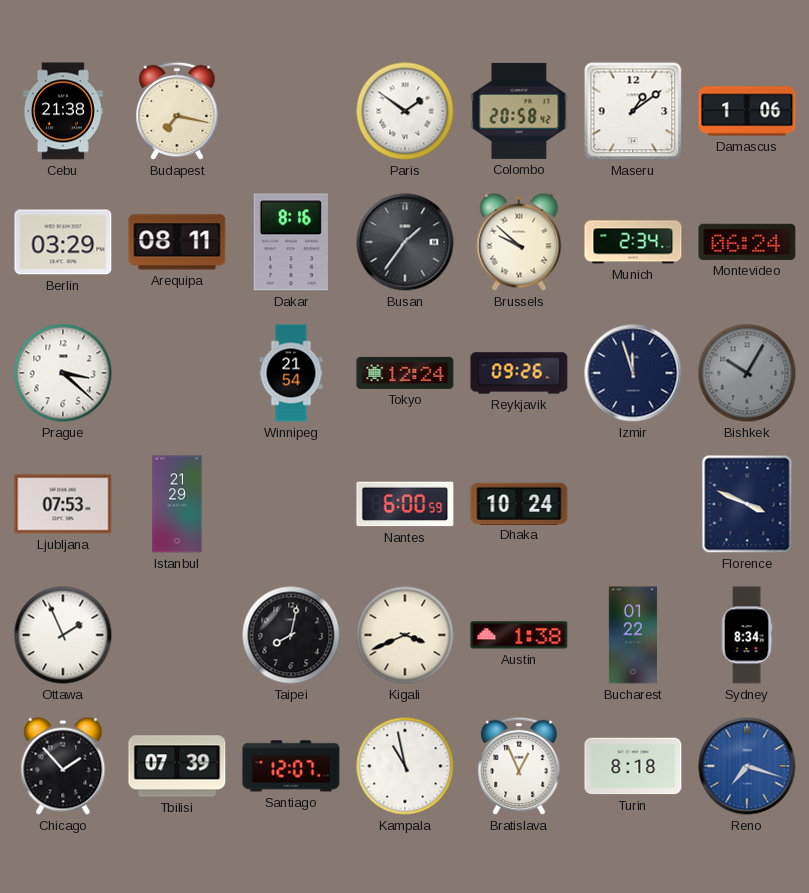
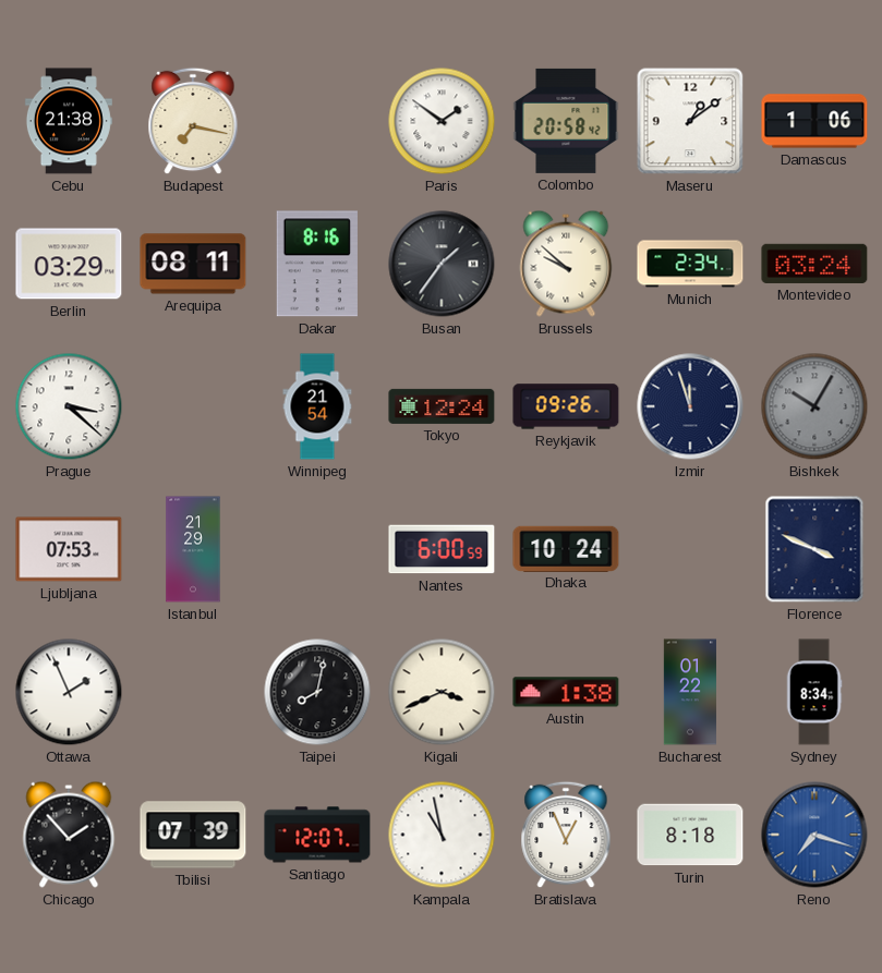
Montevideo: 06:24 -> 03:24 (814, 264)
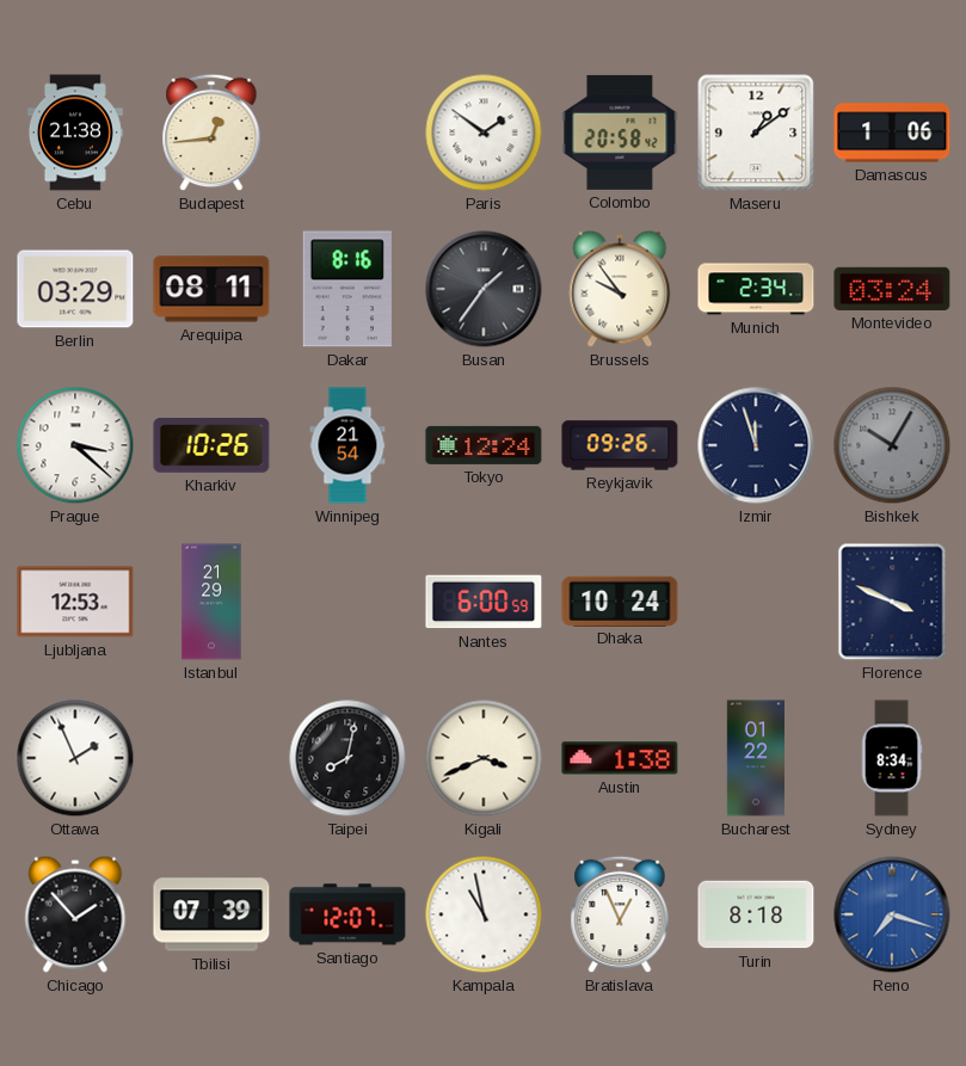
Budapest: 7:17 -> 12:44 (211, 133)
Brussels: 9:52 -> 9:54 (620, 289)
Kharkiv: none -> 10:26 (211, 446)
Ljubljana: 07:53 -> 12:53 (75, 602)
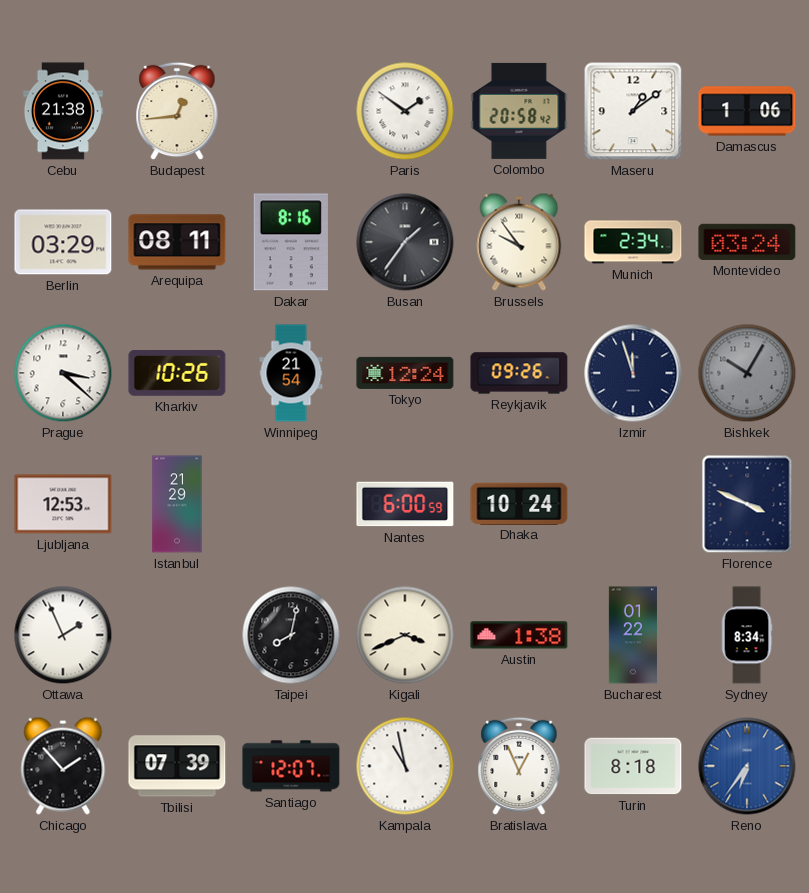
Reno: 7:18 -> 6:36 (747, 766)
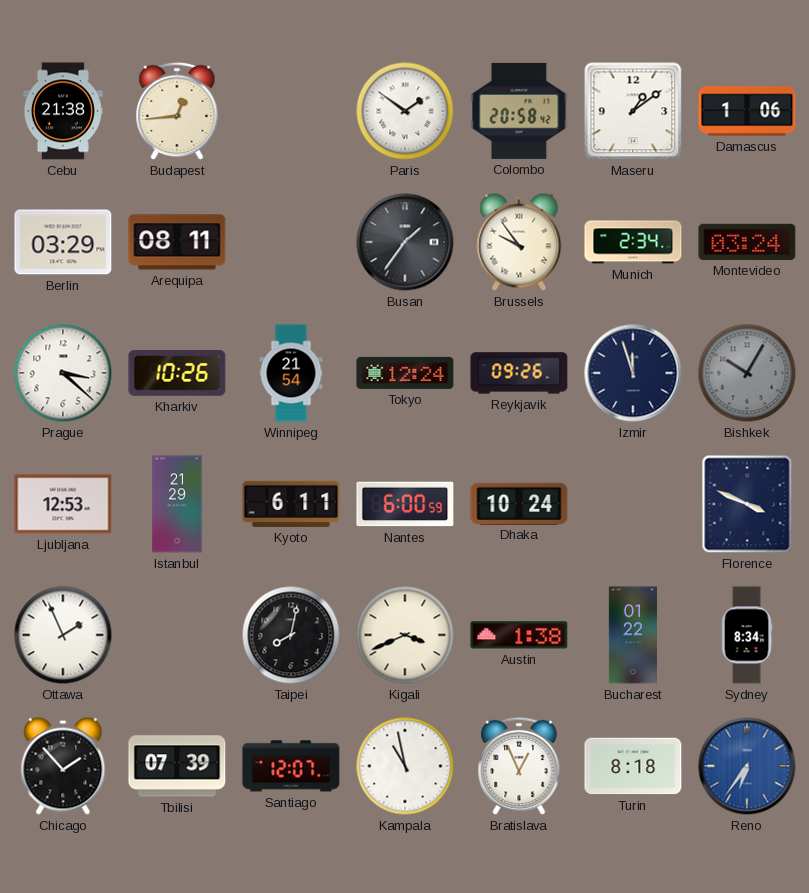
Dakar: 8:16 -> none (291, 242)
Kyoto: none -> 6:11 (291, 504)
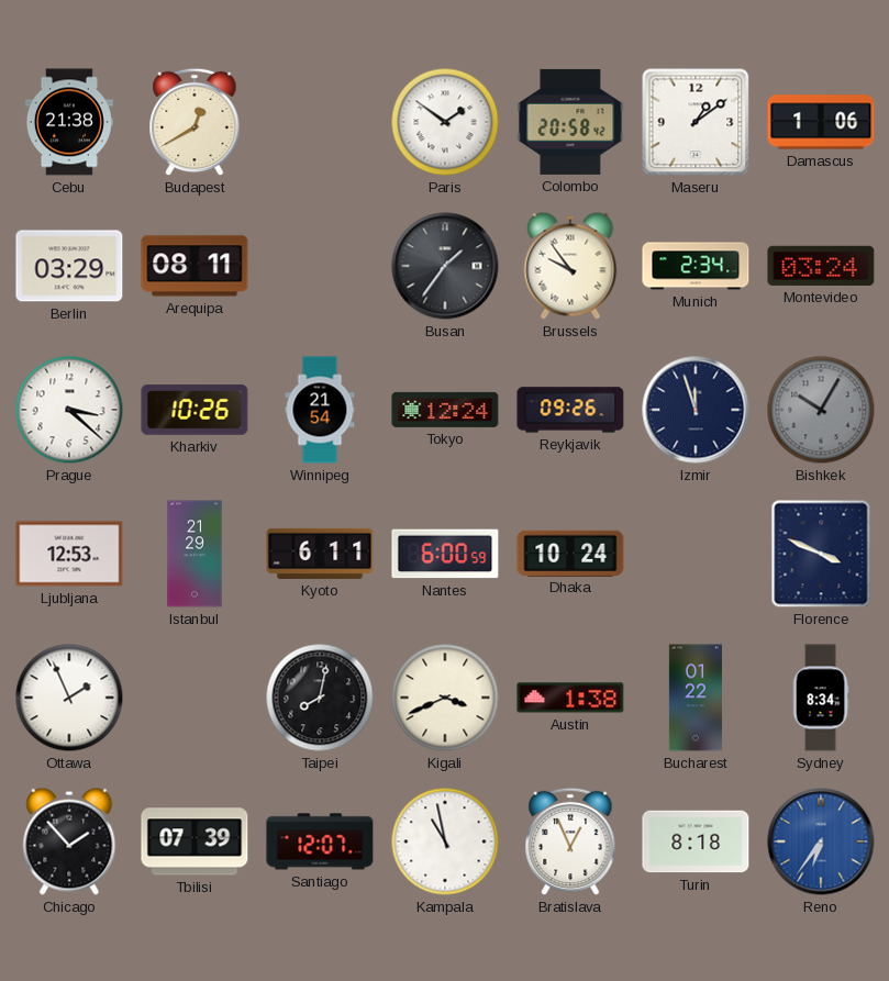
Budapest: 12:44 -> 12:40 (195, 122)
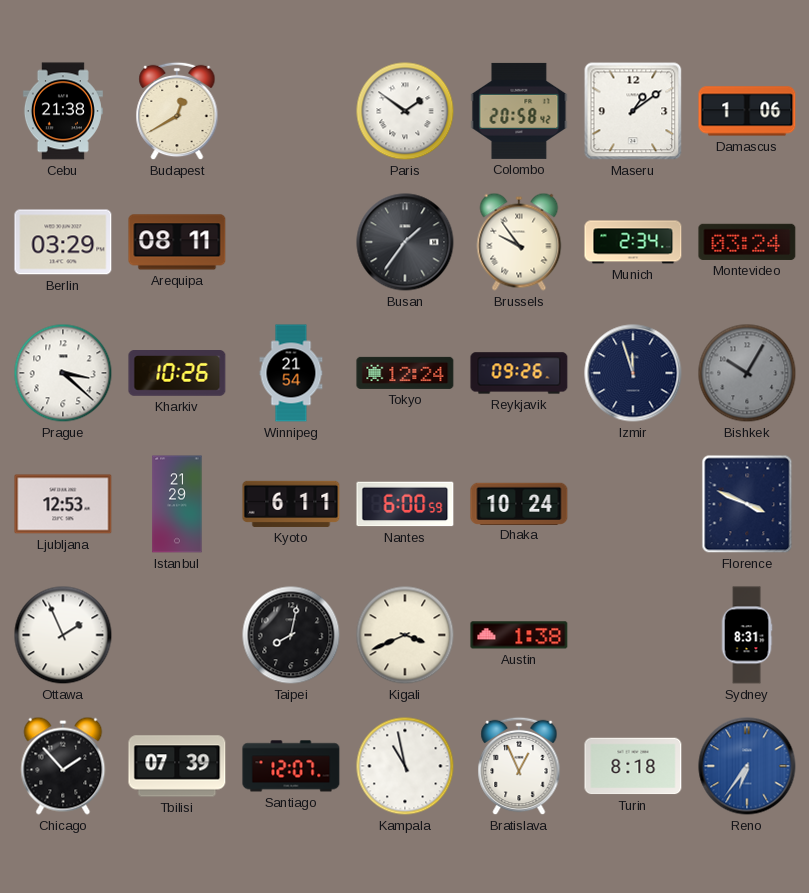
Bucharest: 01:22 -> none (696, 698)
Sydney: 8:34 -> 8:31 (747, 635)
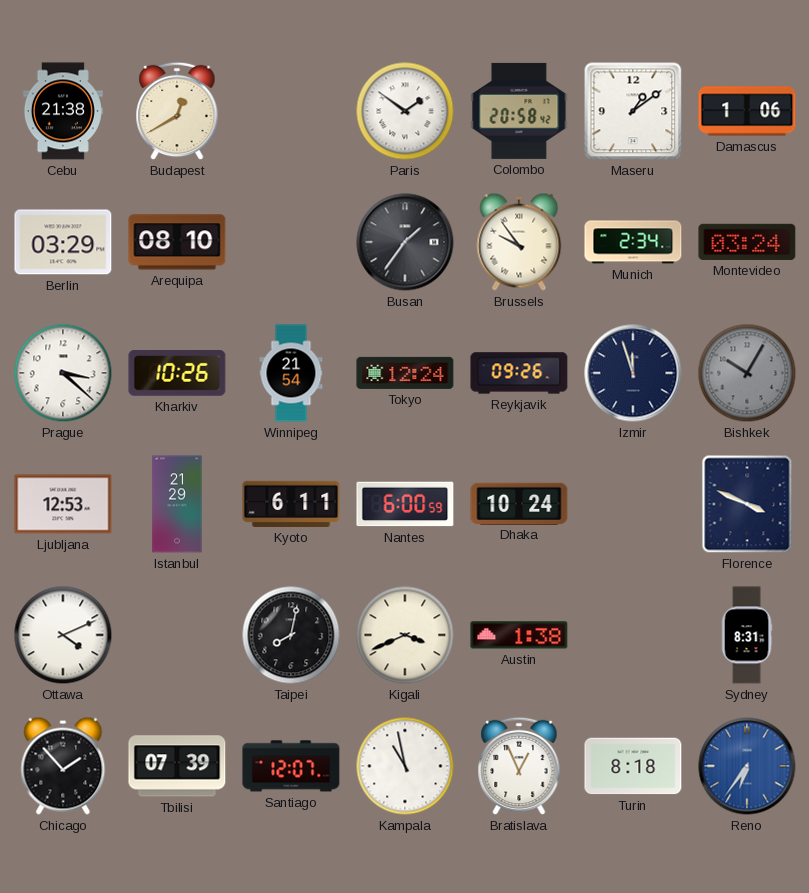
Arequipa: 08:11 -> 08:10 (177, 242)
Ottawa: 1:56 -> 4:11 (63, 635)
